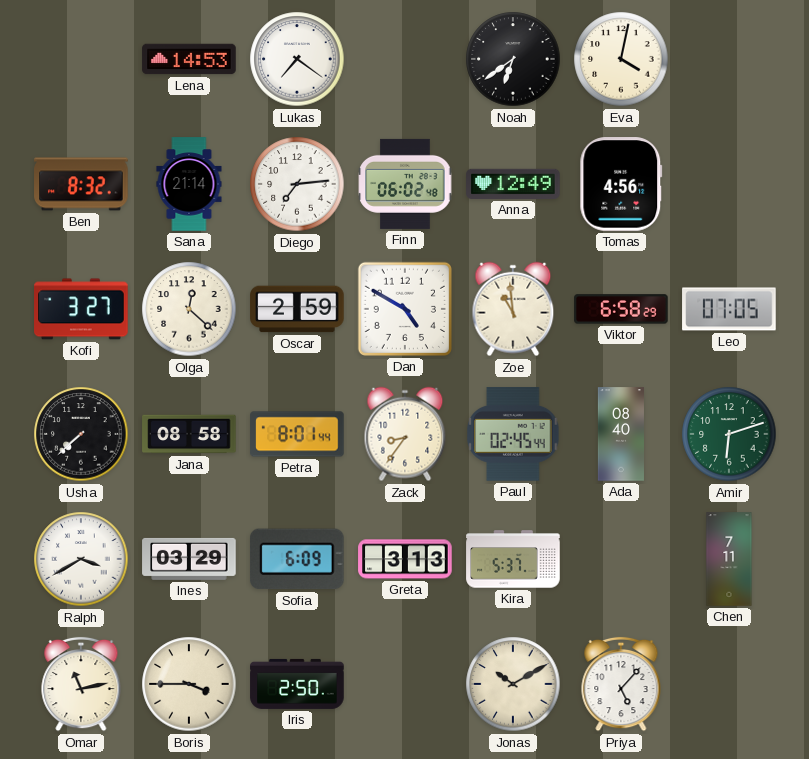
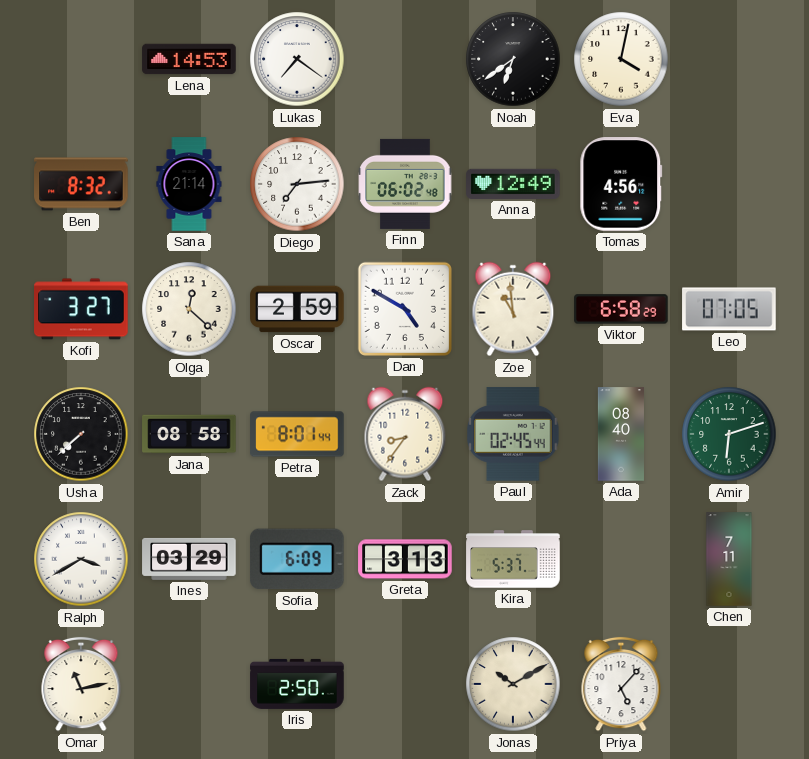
Boris: 3:45 -> none (189, 684)
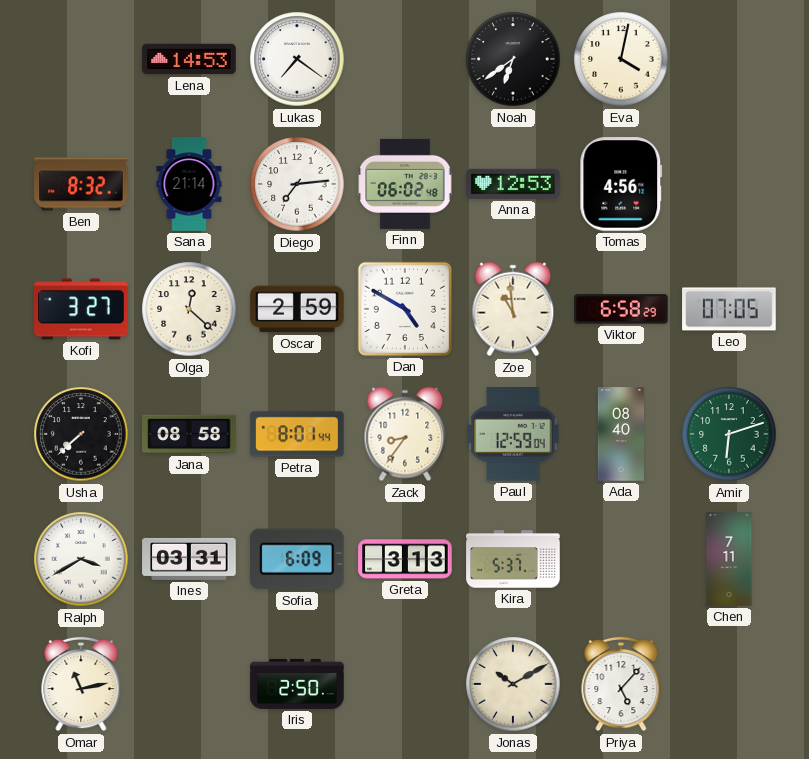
Anna: 12:49 -> 12:53 (513, 184)
Paul: 02:45 -> 12:59 (513, 434)
Ines: 03:29 -> 03:31 (189, 559)
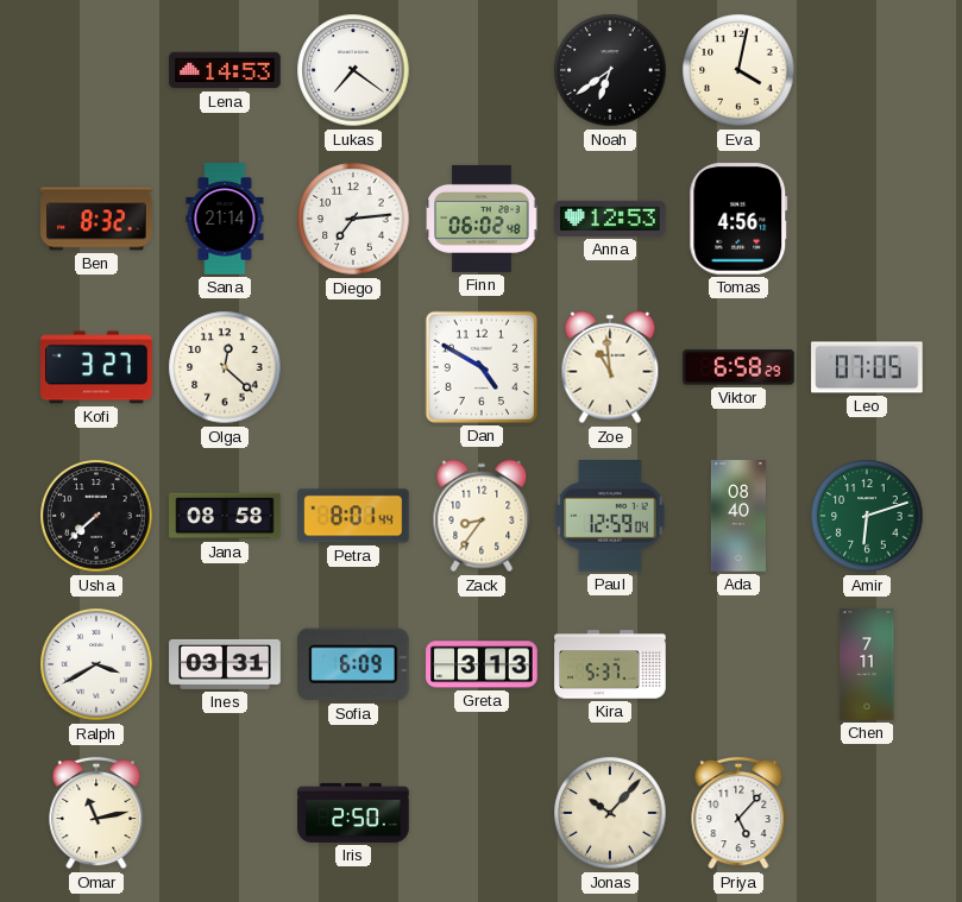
Oscar: 2:59 -> none (297, 309)
Jonas: 10:10 -> 10:07 (610, 813)
